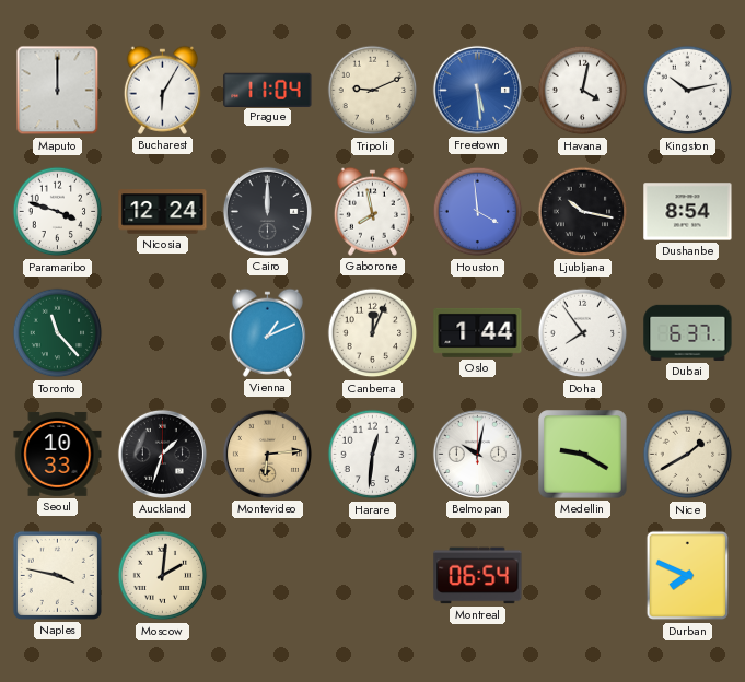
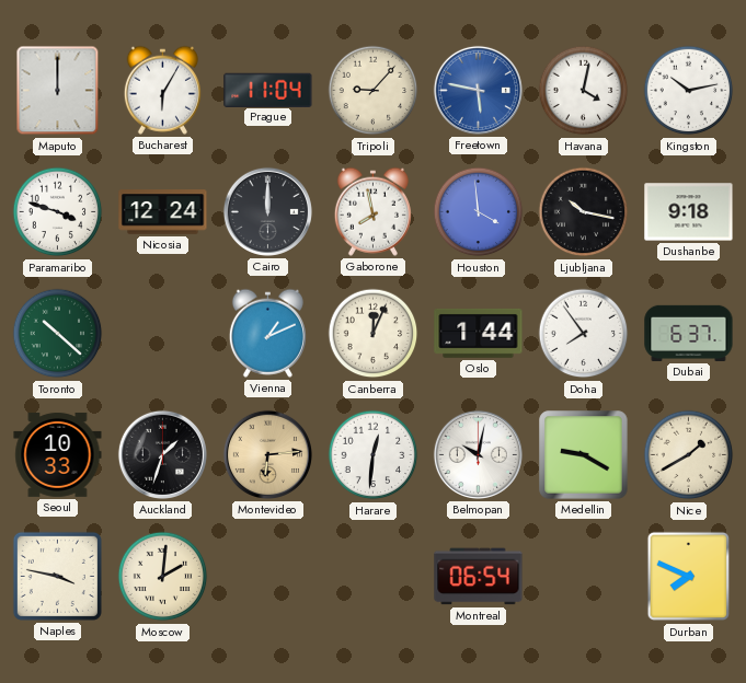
Tripoli: 9:11 -> 9:07 (374, 91)
Freetown: 5:29 -> 5:47 (478, 90)
Dushanbe: 8:54 -> 9:18 (689, 212)
Toronto: 11:23 -> 10:22 (58, 334)
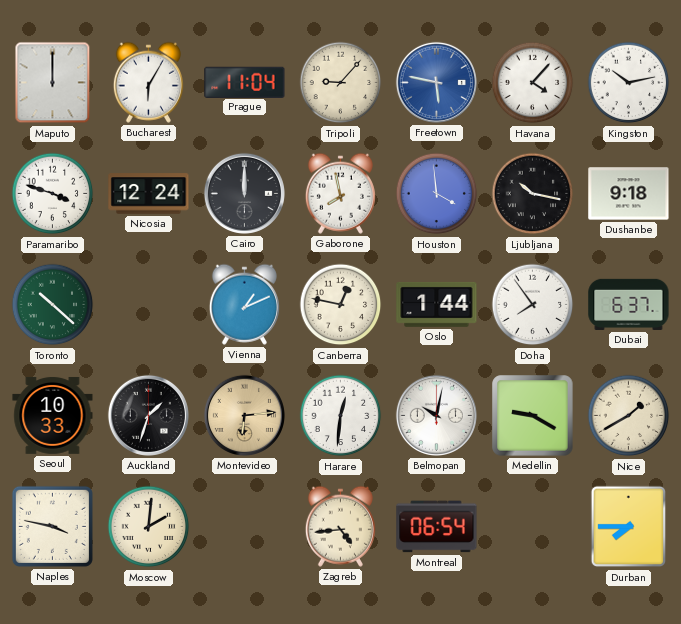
Havana: 4:02 -> 4:07 (533, 83)
Canberra: 12:04 -> 12:47 (341, 305)
Zagreb: none -> 4:44 (340, 526)
Durban: 7:49 -> 7:45 (629, 527)
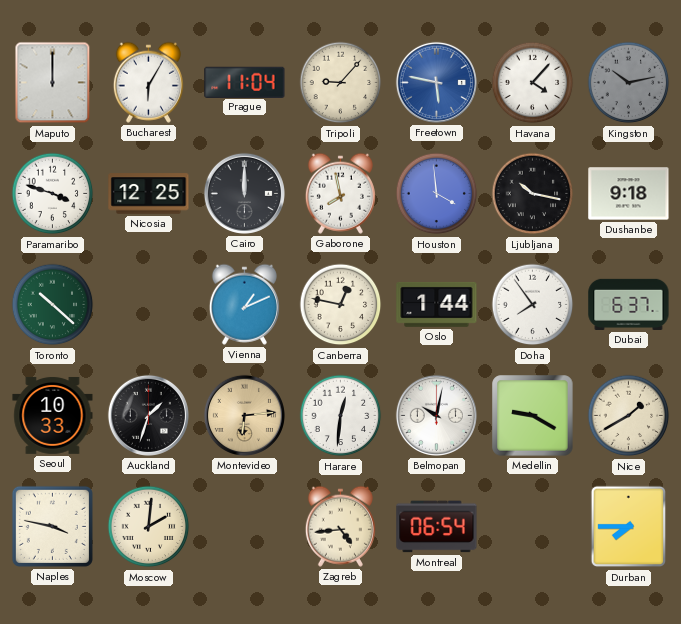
Kingston dial: white -> grey (629, 83)
Nicosia: 12:24 -> 12:25 (149, 194)
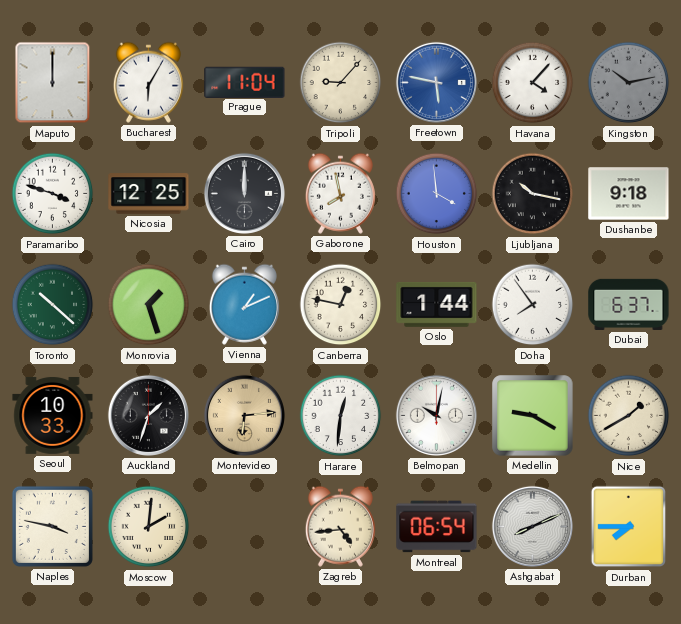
Monrovia: none -> 1:27 (149, 305)
Ashgabat: none -> 8:11 (532, 526)
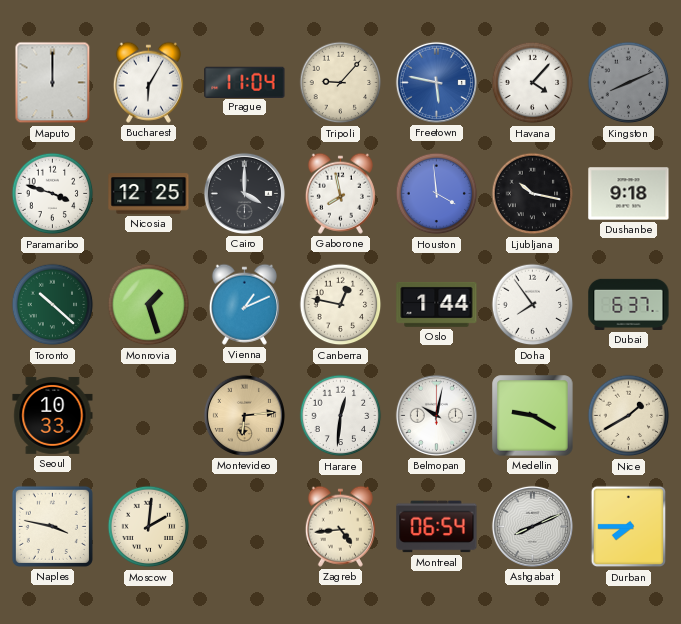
Kingston: 10:13 -> 8:11 (629, 83)
Cairo: 12:00 -> 4:00 (244, 193)
Auckland: 1:33 -> none (148, 415)
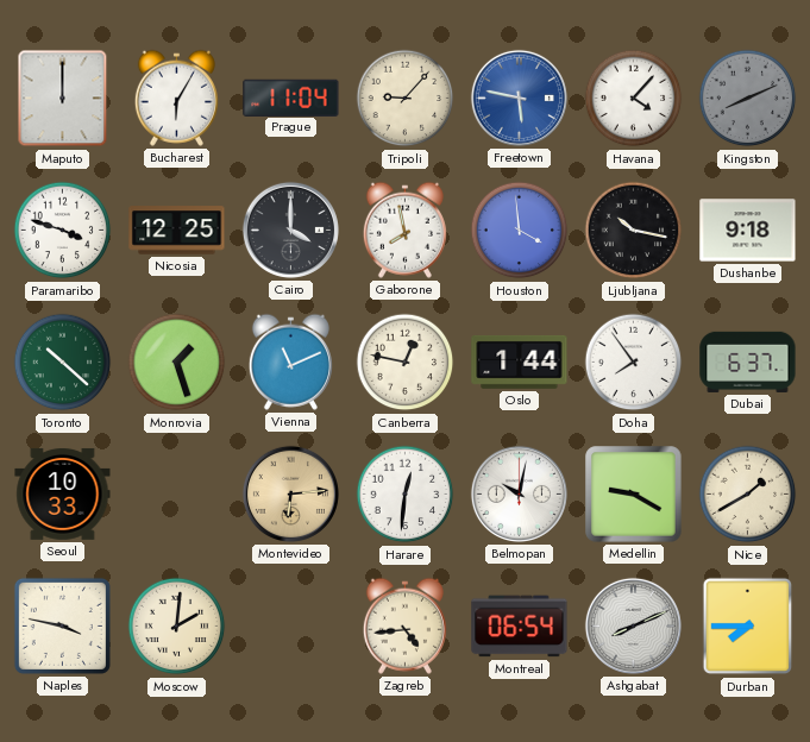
Vienna: 1:11 -> 11:11 (290, 361)
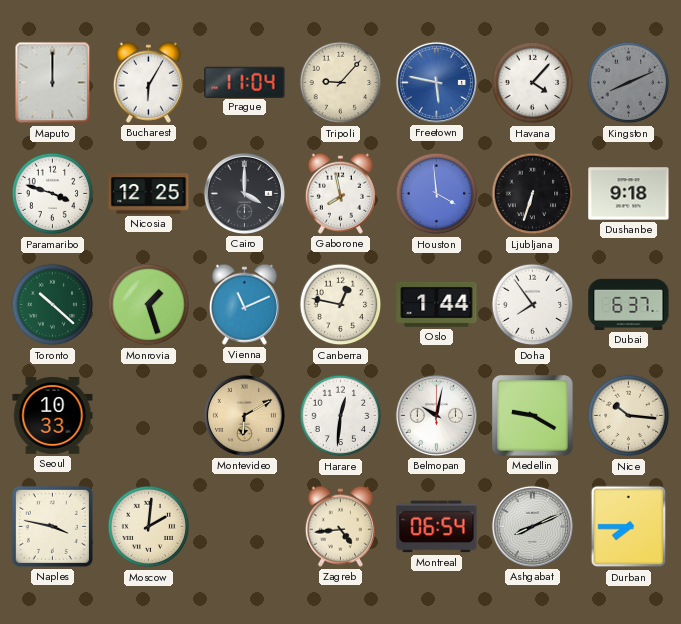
Ljubljana: 10:17 -> 6:33 (533, 194)
Montevideo: 6:14 -> 6:10 (244, 415)
Nice: 1:40 -> 10:16 (629, 416)
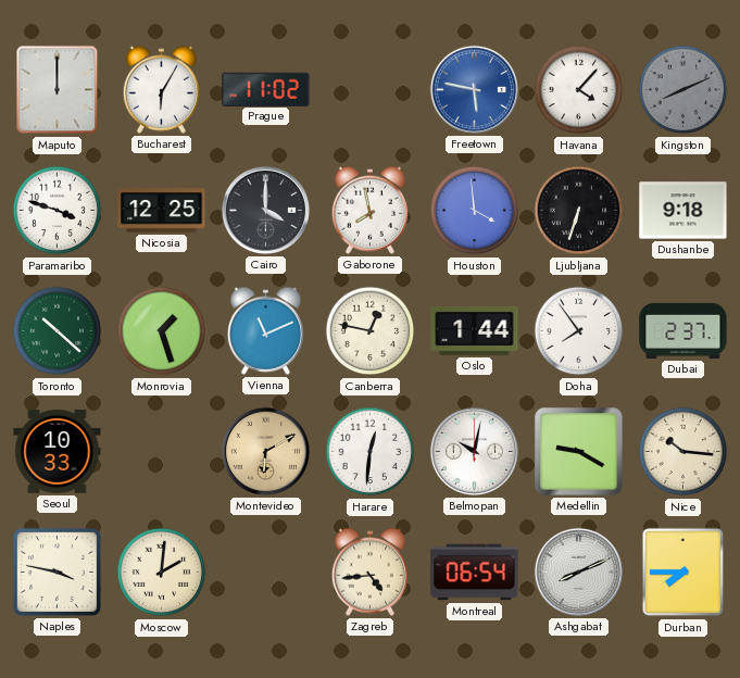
Prague: 11:04 -> 11:02 (266, 89)
Tripoli: 9:07 -> none (341, 83)
Dubai: 6:37 -> 2:37 (683, 330)
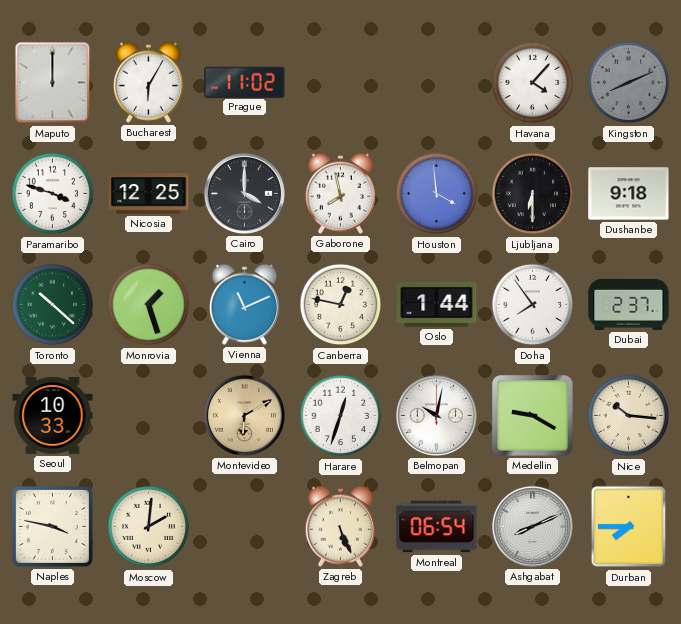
Freetown: 5:47 -> none (474, 89)
Ljubljana: 6:33 -> 6:30 (533, 194)
Harare: 12:31 -> 12:33 (341, 416)
Zagreb: 4:44 -> 5:26 (340, 526)
